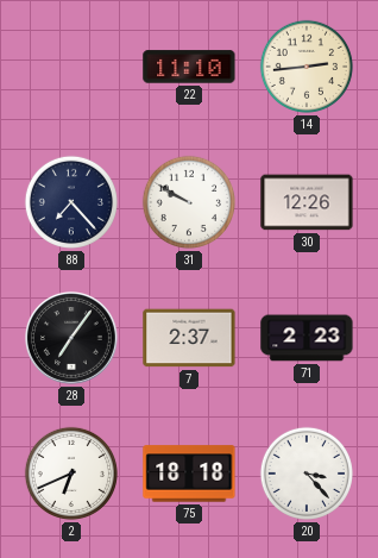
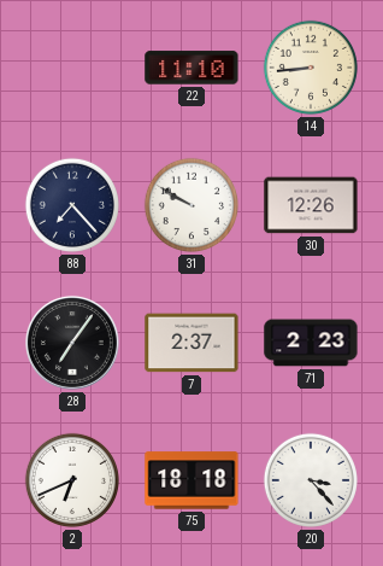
14: 2:44 -> 8:44 (311, 68)
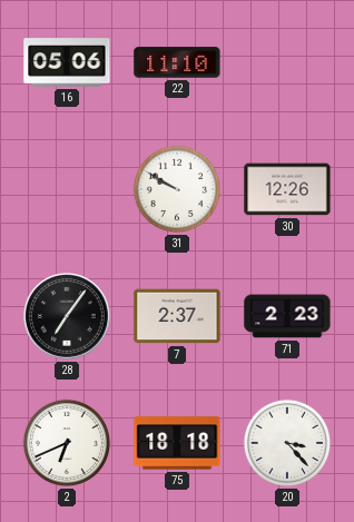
16: none -> 05:06 (67, 62)
14: 8:44 -> none (311, 68)
88: 7:23 -> none (72, 205)
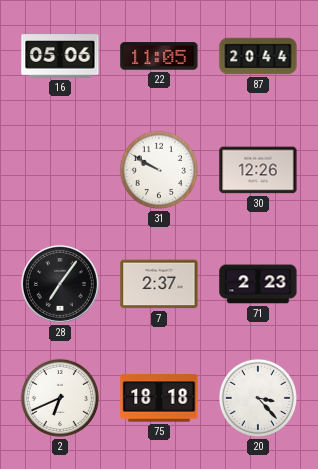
22: 11:10 -> 11:05 (159, 56)
87: none -> 20:44 (258, 56)
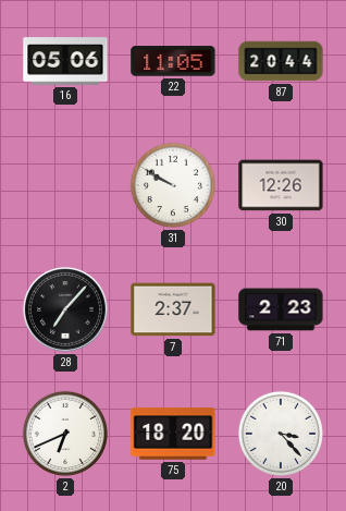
28: 7:06 -> 7:07 (65, 309)
75: 18:18 -> 18:20 (173, 434)
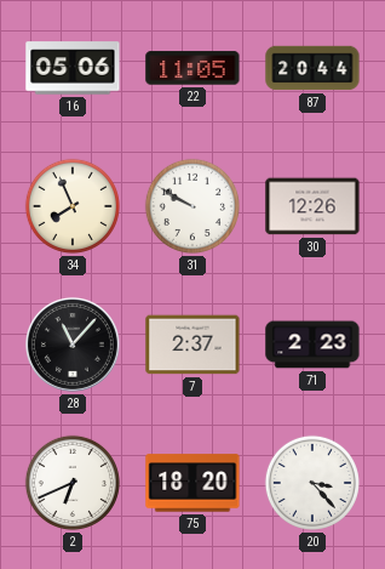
34: none -> 7:56 (73, 206)
28: 7:07 -> 11:07 (73, 345)
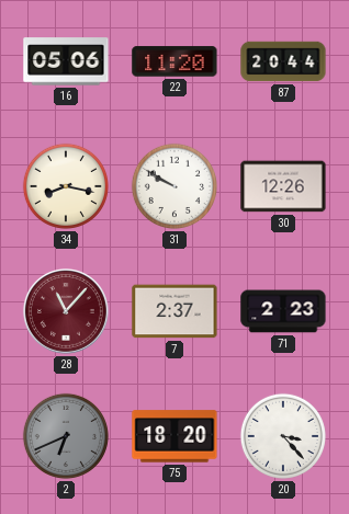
22: 11:05 -> 11:20 (174, 61)
34: 7:56 -> 8:17 (66, 186)
28 dial: black -> burgundy (66, 311)
2 dial: white -> grey (66, 436)
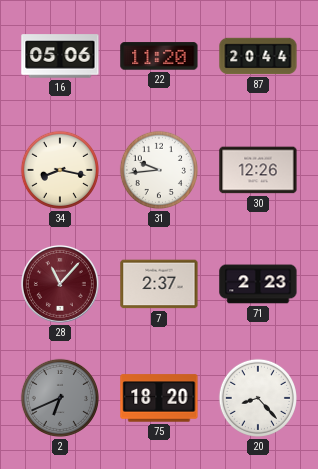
31: 9:50 -> 9:44 (159, 170)
20: 3:23 -> 8:23 (258, 398)
